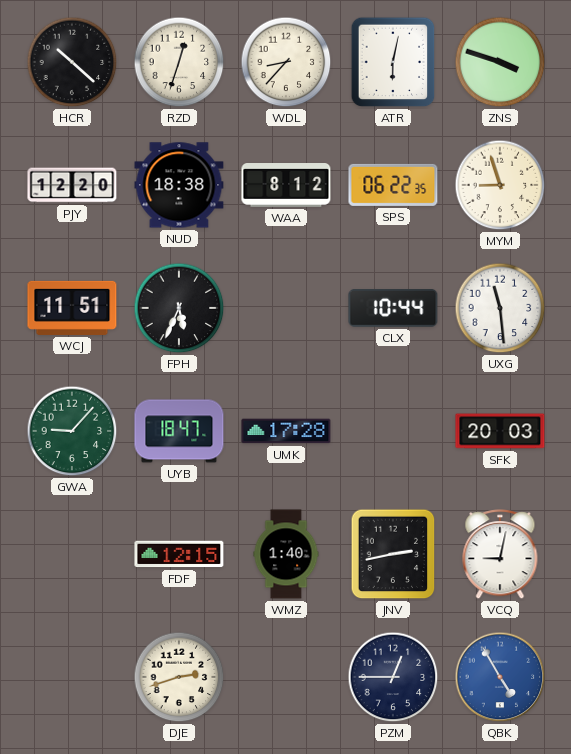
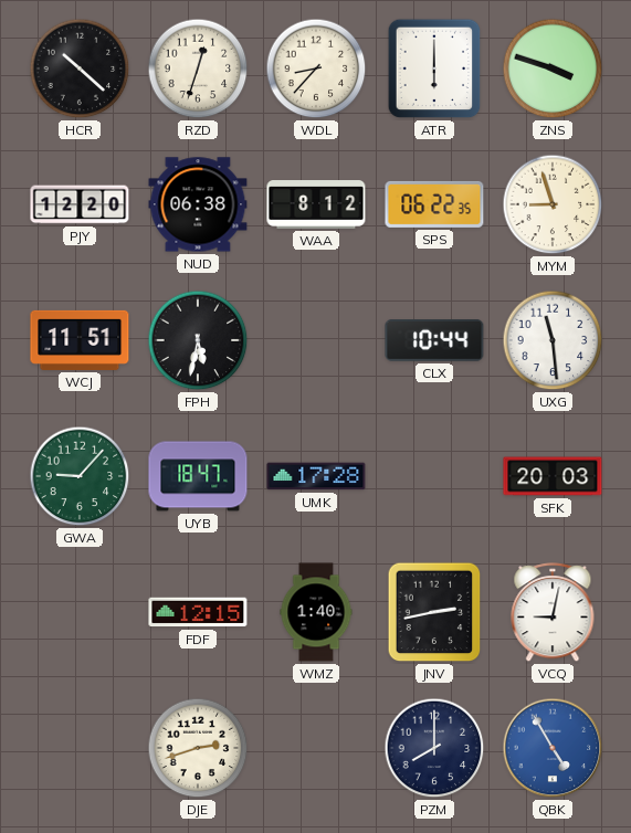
ATR: 6:02 -> 6:00 (434, 68)
NUD: 18:38 -> 06:38 (198, 204)
FPH: 5:34 -> 5:32 (198, 340)
PZM: 12:45 -> 8:00 (434, 748)
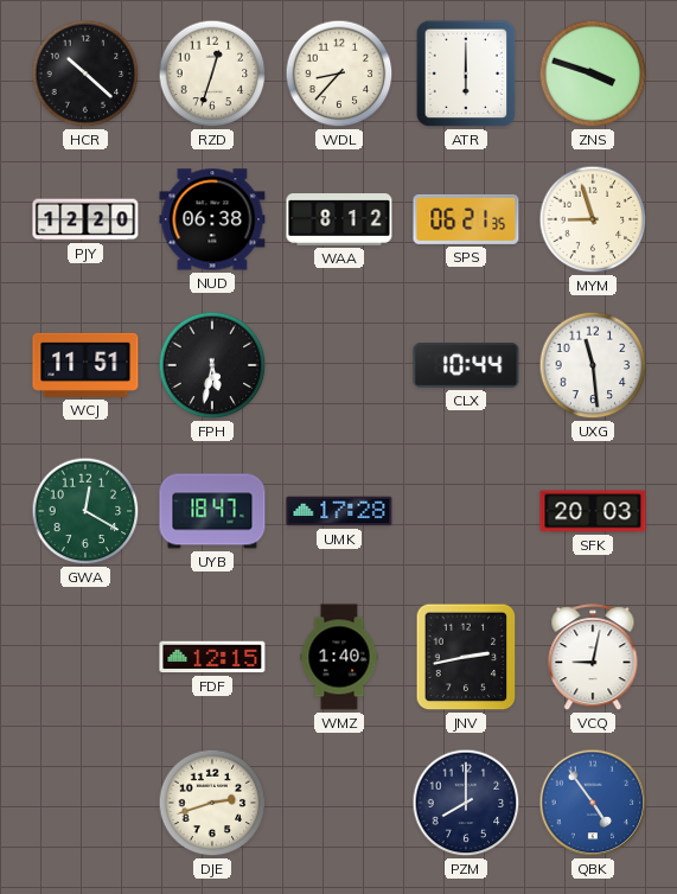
SPS: 06:22 -> 06:21 (466, 219)
GWA: 9:07 -> 12:20 (85, 511)
QBK: 4:55 -> 4:54 (593, 803)
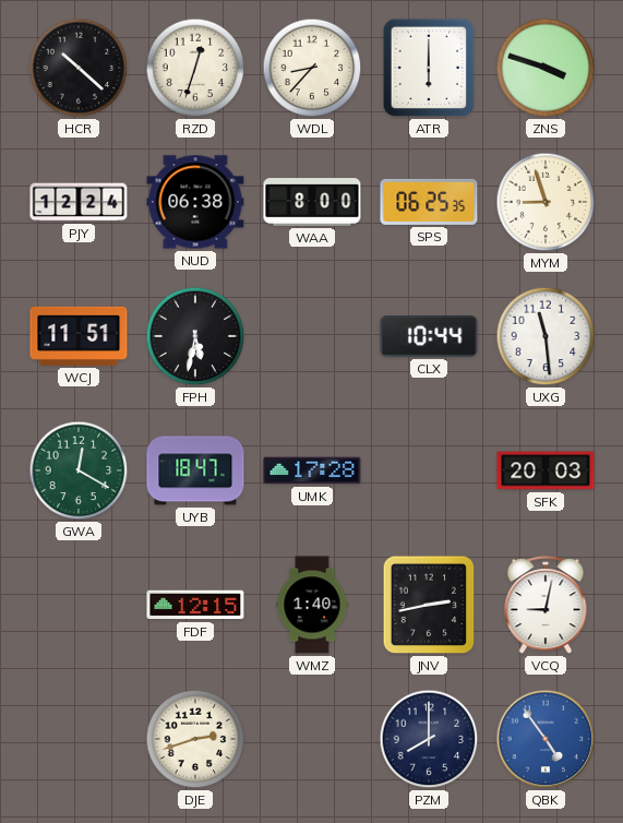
PJY: 12:20 -> 12:24 (79, 202)
WAA: 8:12 -> 8:00 (312, 203)
SPS: 06:21 -> 06:25 (429, 202)
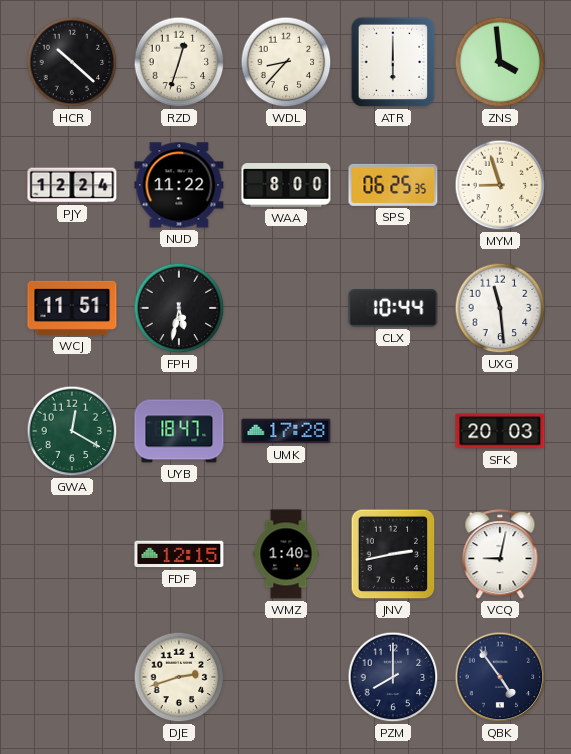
ZNS: 3:48 -> 3:59 (500, 62)
NUD: 06:38 -> 11:22 (179, 185)
QBK dial: blue -> navy (500, 677)
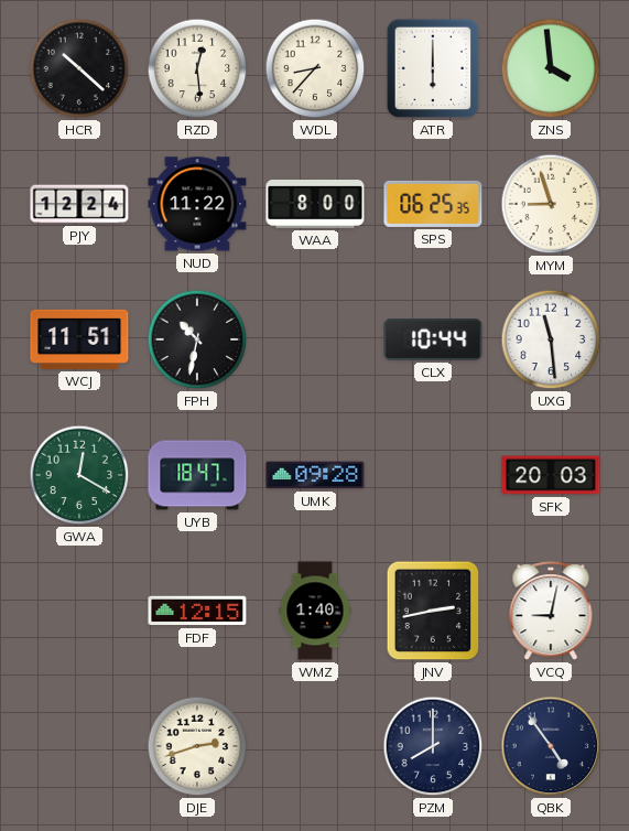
RZD: 12:33 -> 12:29 (197, 68)
FPH: 5:32 -> 10:32 (197, 339)
UMK: 17:28 -> 09:28 (315, 475)
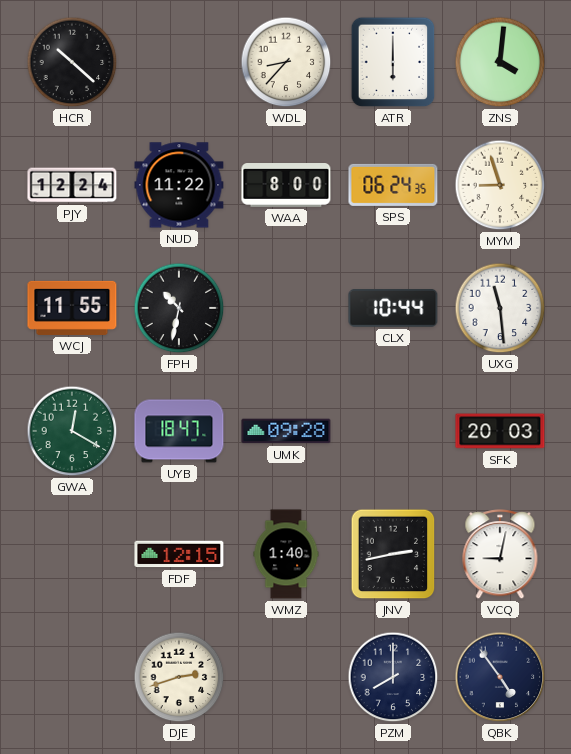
RZD: 12:29 -> none (197, 68)
ZNS: 3:59 -> 4:01 (500, 62)
SPS: 06:25 -> 06:24 (393, 185)
WCJ: 11:51 -> 11:55 (72, 308)
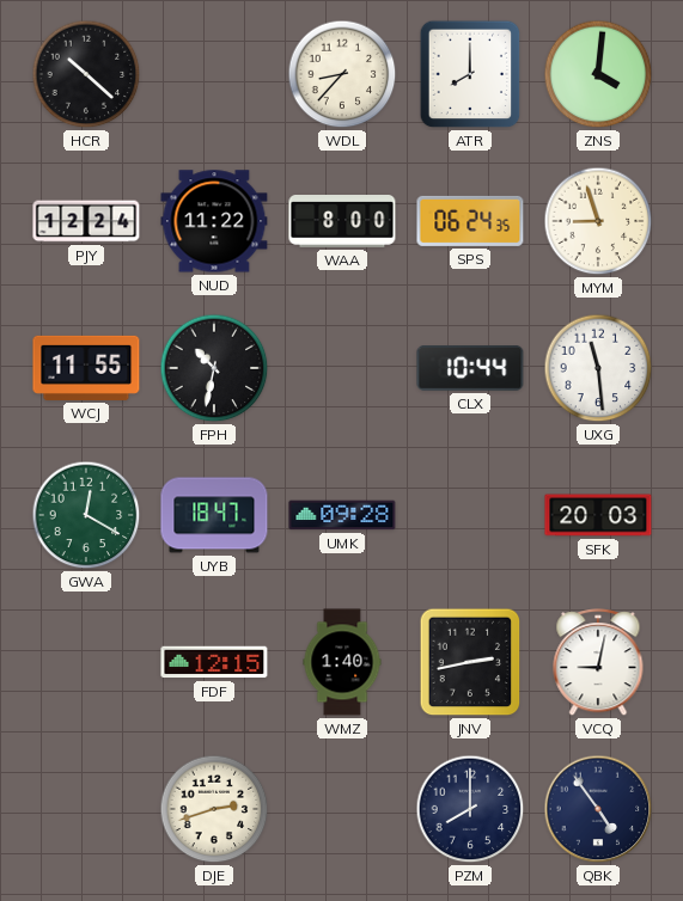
ATR: 6:00 -> 8:00 (470, 74)
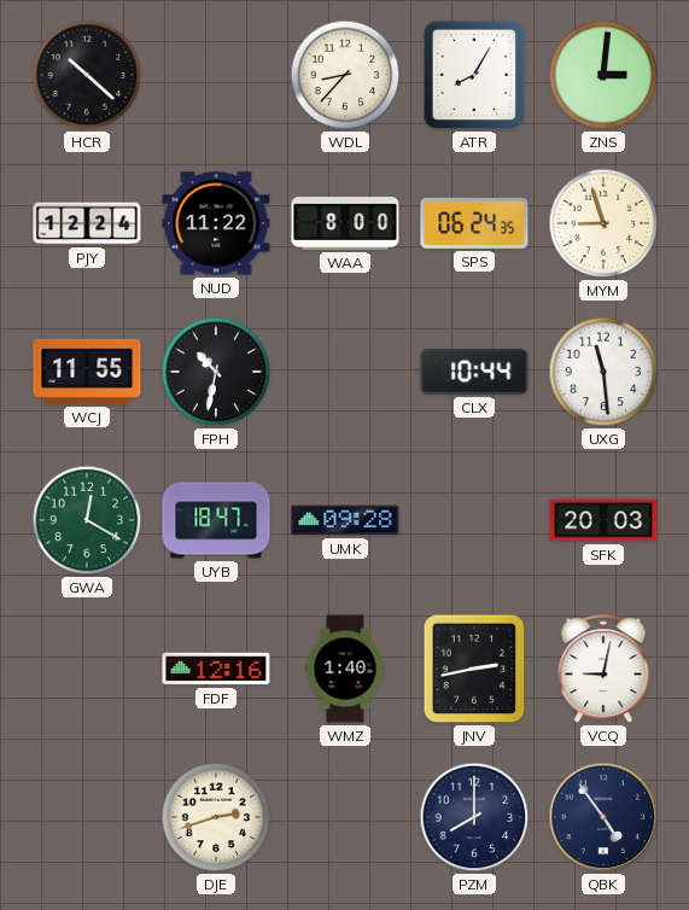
ATR: 8:00 -> 8:05 (474, 75)
ZNS: 4:01 -> 3:01 (603, 75)
FDF: 12:15 -> 12:16 (216, 669)
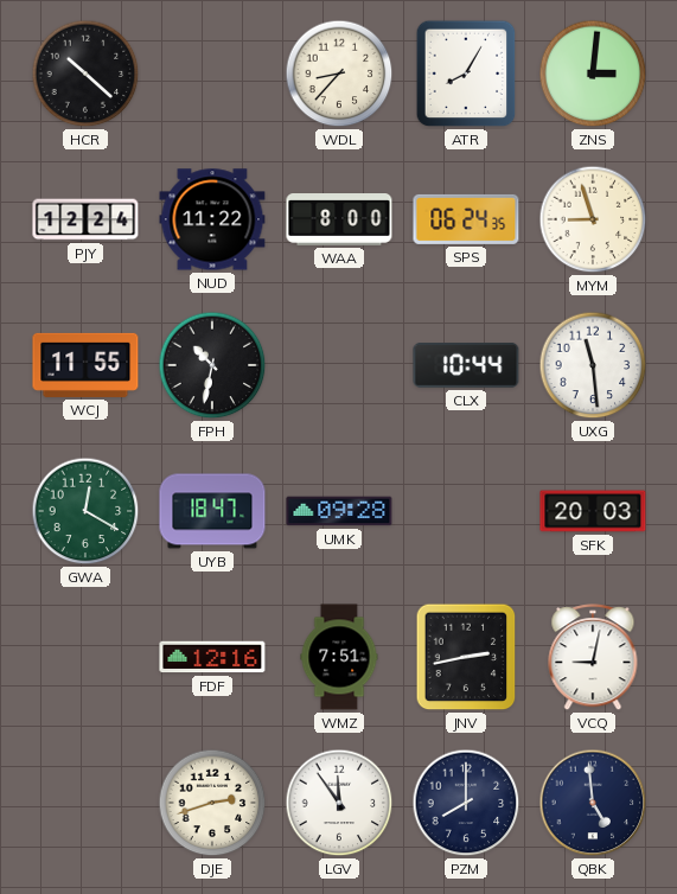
WMZ: 1:40 -> 7:51 (339, 657)
LGV: none -> 11:54 (339, 803)
QBK: 4:54 -> 4:59 (593, 803)
